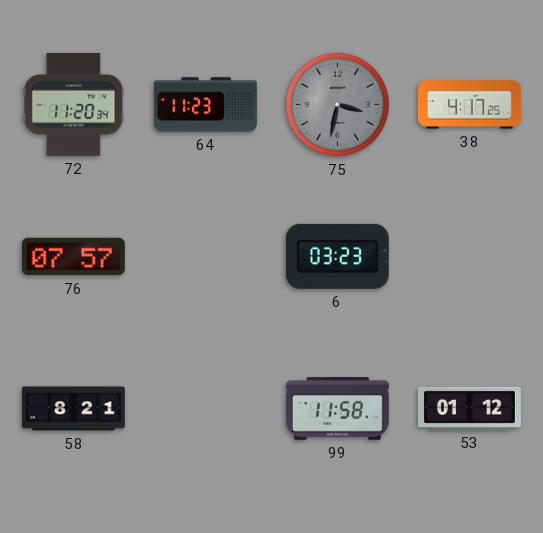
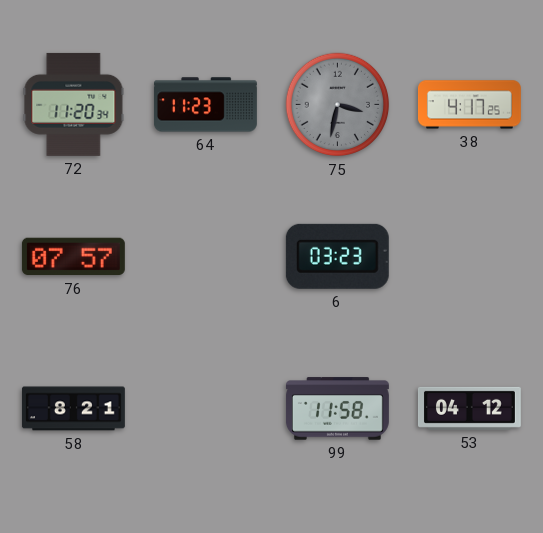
53: 01:12 -> 04:12 (469, 408)
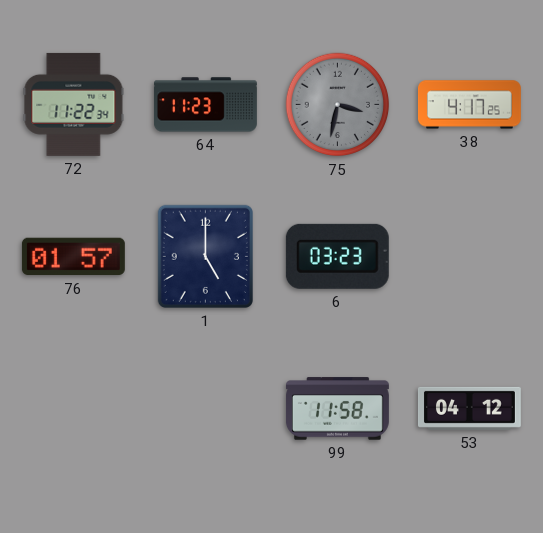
72: 11:20 -> 11:22 (74, 104)
76: 07:57 -> 01:57 (73, 257)
1: none -> 5:00 (205, 256)
58: 8:21 -> none (73, 409)
